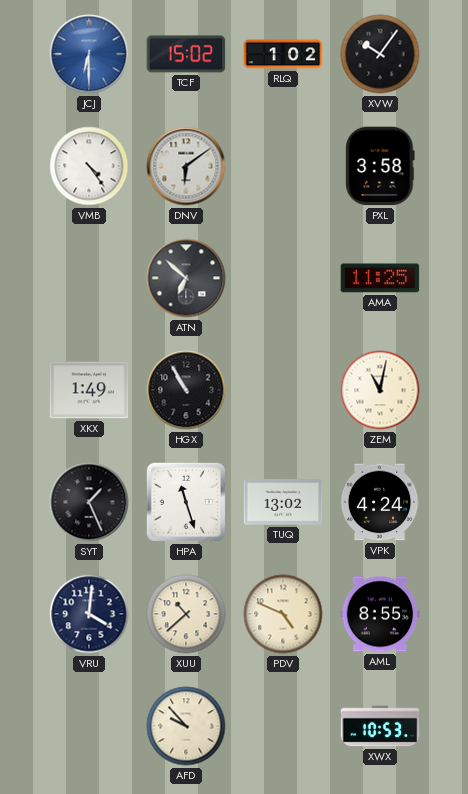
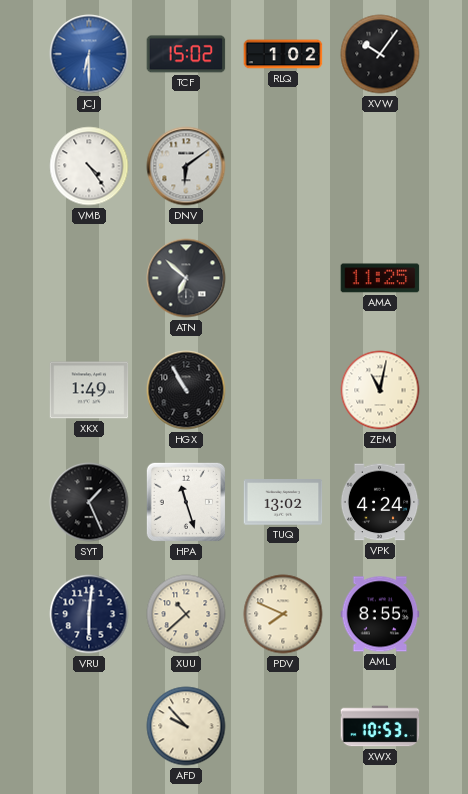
PXL: 3:58 -> none (380, 166)
VRU: 4:01 -> 6:01 (89, 614)
PDV: 4:49 -> 7:49 (283, 614)
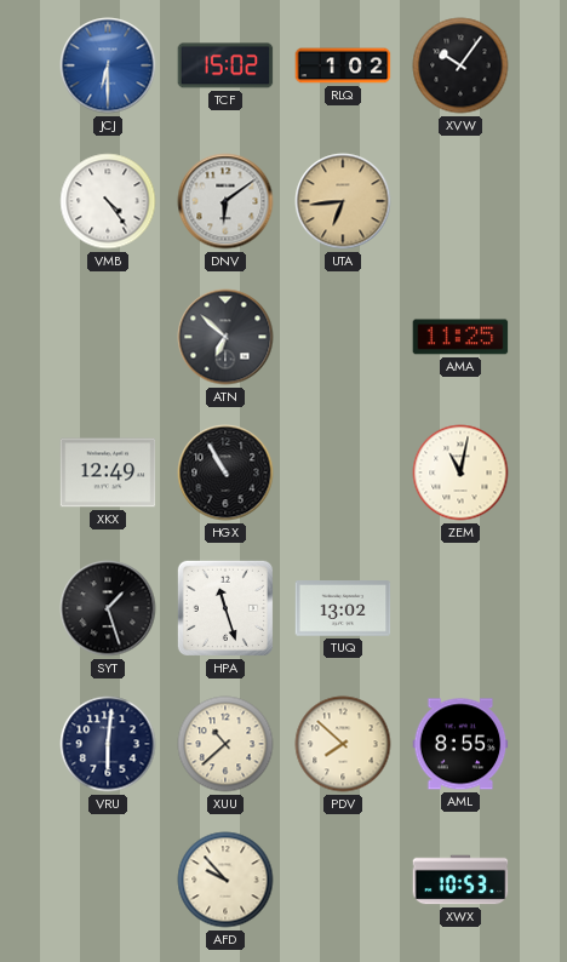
UTA: none -> 6:44 (343, 201)
XKX: 1:49 -> 12:49 (108, 473)
SYT: 1:26 -> 1:27 (108, 608)
VPK: 4:24 -> none (380, 502)
PDV: 7:49 -> 7:52 (343, 744)
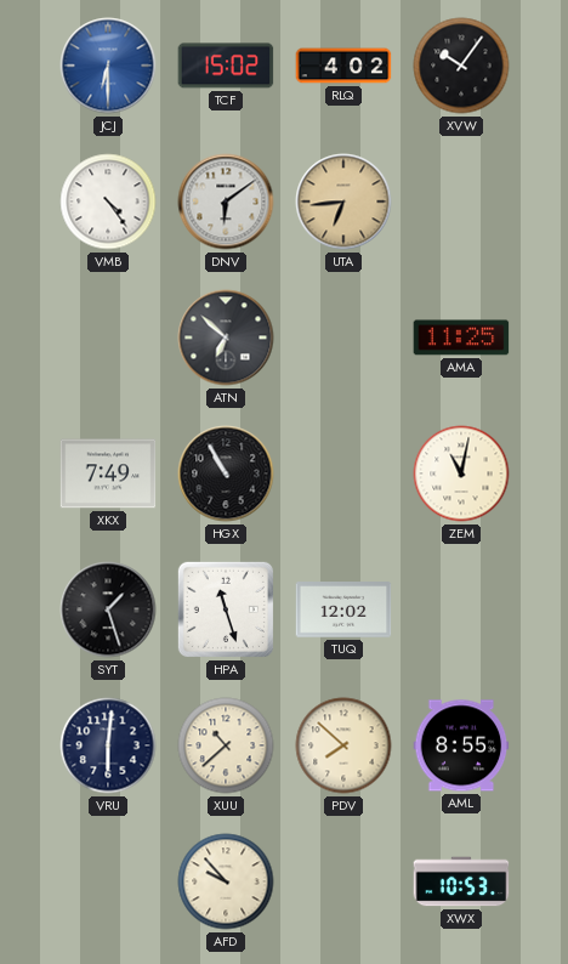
RLQ: 1:02 -> 4:02 (343, 66)
XKX: 12:49 -> 7:49 (108, 474)
TUQ: 13:02 -> 12:02 (343, 609)
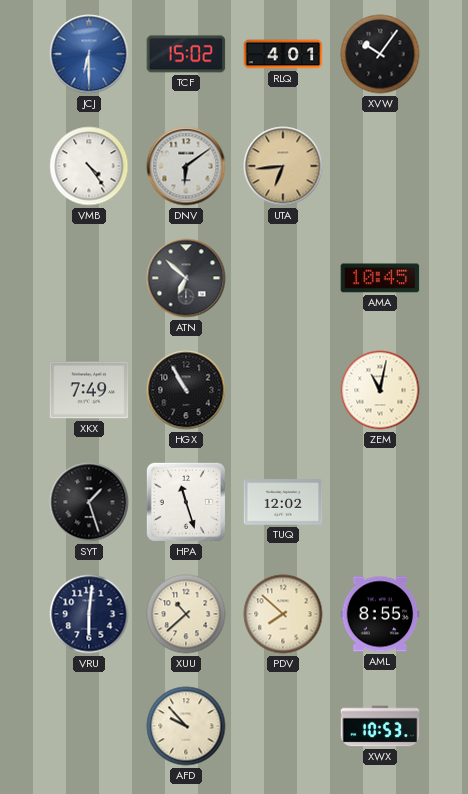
RLQ: 4:02 -> 4:01 (283, 54)
AMA: 11:25 -> 10:45 (380, 278)
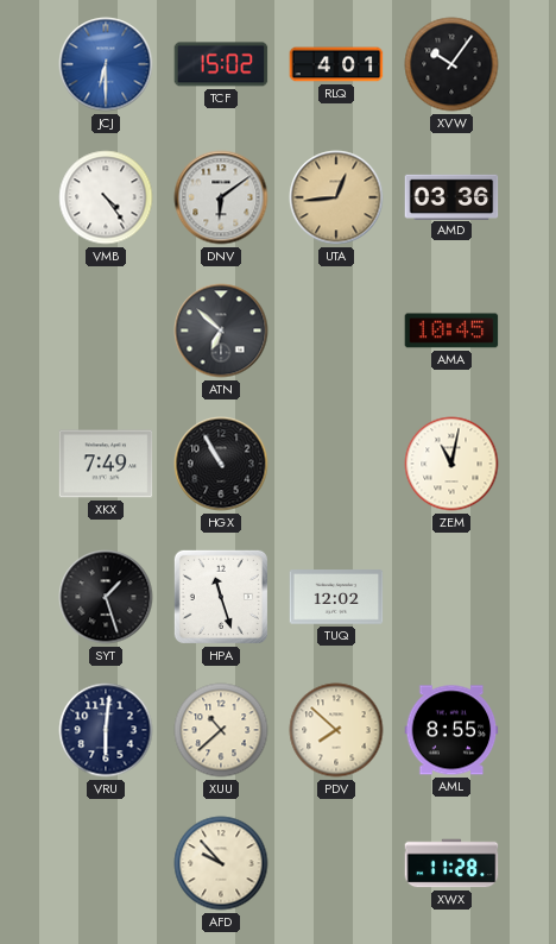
UTA: 6:44 -> 12:44 (336, 197)
AMD: none -> 03:36 (451, 196)
XWX: 10:53 -> 11:28 (451, 863)
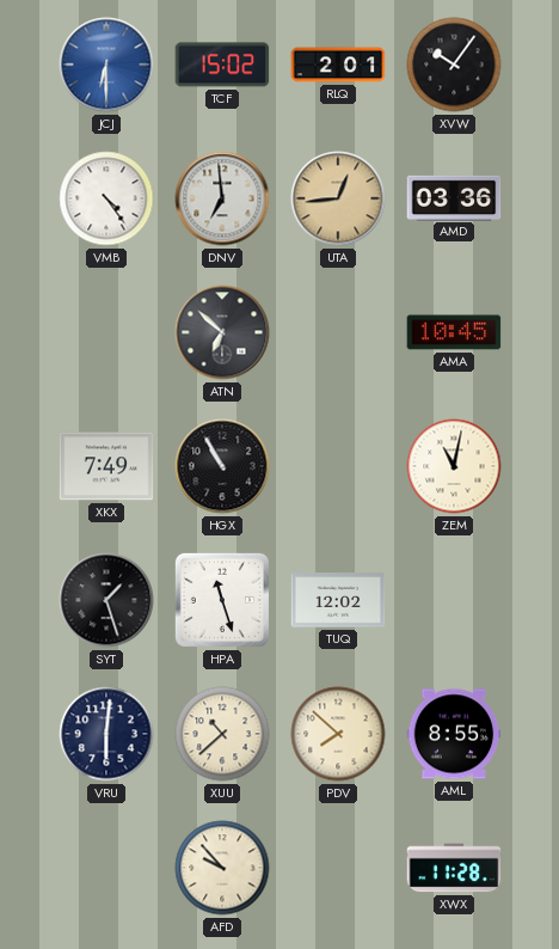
RLQ: 4:01 -> 2:01 (338, 65)
DNV: 6:09 -> 6:59 (222, 198)
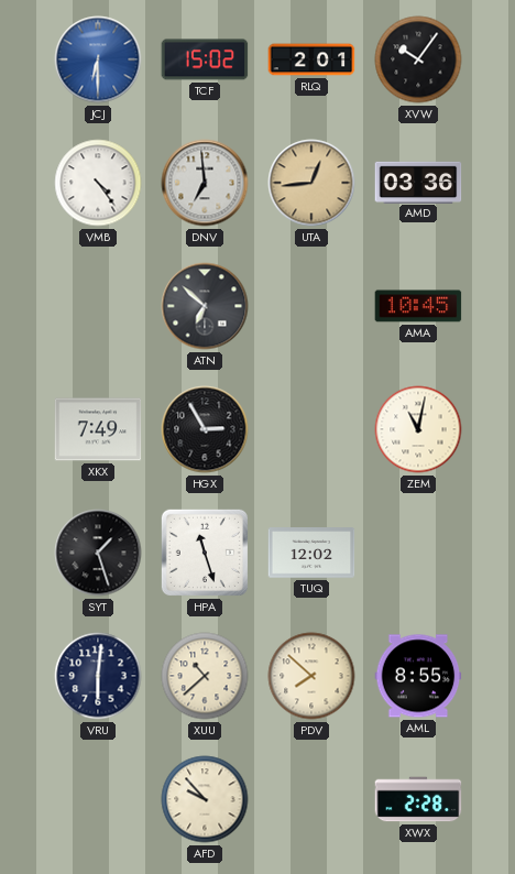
HGX: 10:55 -> 2:55 (205, 429)
XWX: 11:28 -> 2:28 (418, 799)
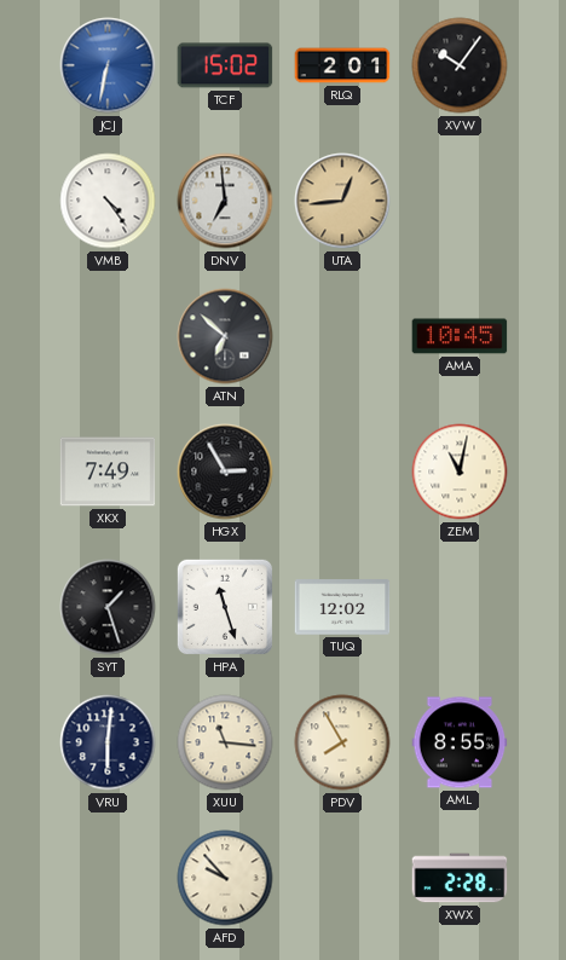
JCJ: 6:30 -> 6:32 (108, 65)
AMD: 03:36 -> none (418, 182)
XUU: 10:38 -> 11:16 (225, 742)
PDV: 7:52 -> 7:55 (342, 742)
